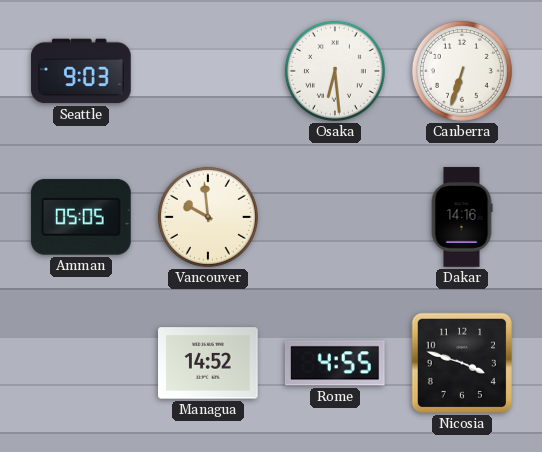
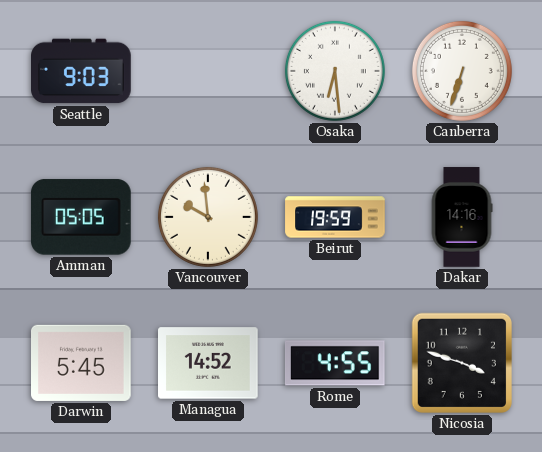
Beirut: none -> 19:59 (335, 217)
Darwin: none -> 5:45 (82, 363)
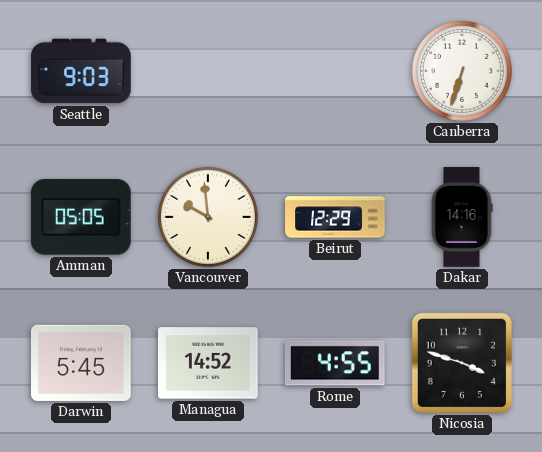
Osaka: 6:29 -> none (335, 71)
Beirut: 19:59 -> 12:29 (335, 217)
